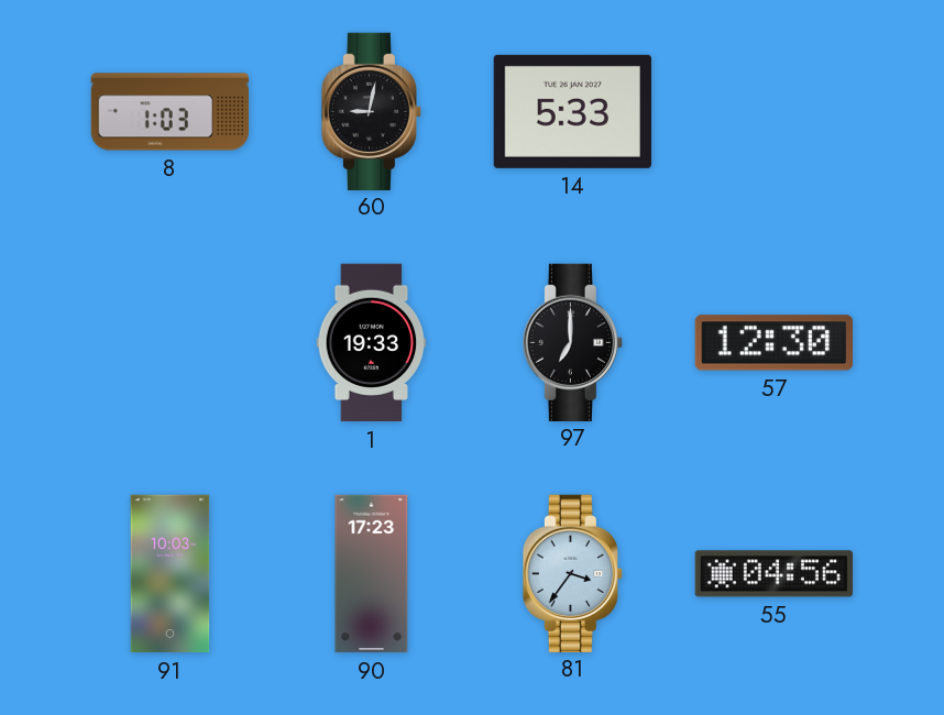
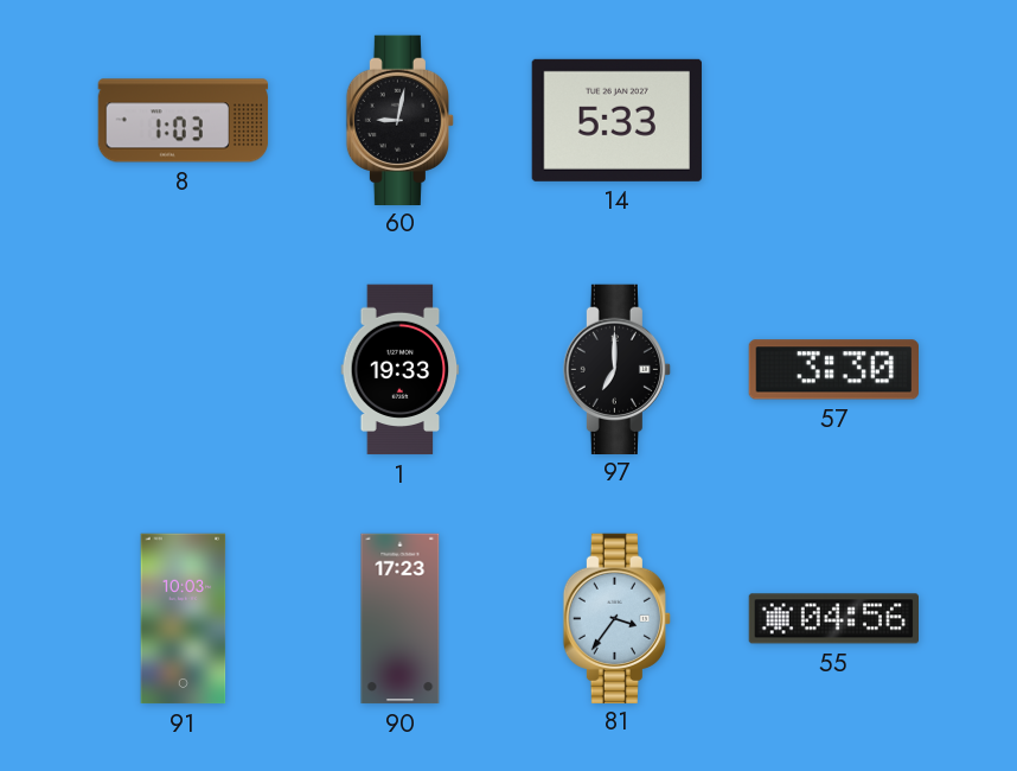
57: 12:30 -> 3:30 (833, 370)
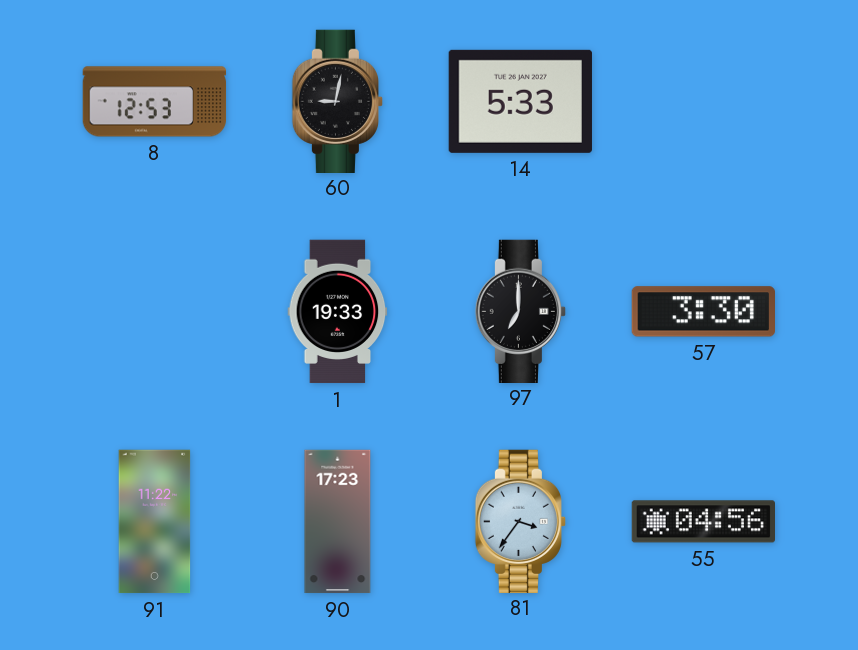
8: 1:03 -> 12:53 (155, 102)
91: 10:03 -> 11:22 (155, 522)
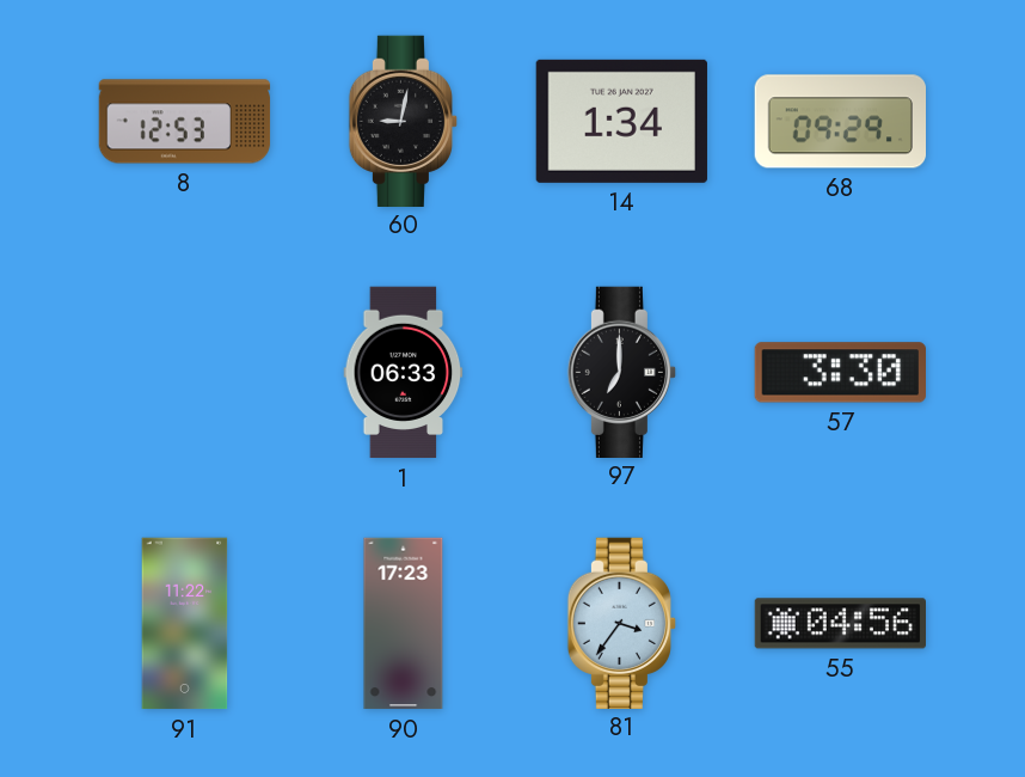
14: 5:33 -> 1:34 (621, 121)
68: none -> 09:29 (840, 122)
1: 19:33 -> 06:33 (404, 373)
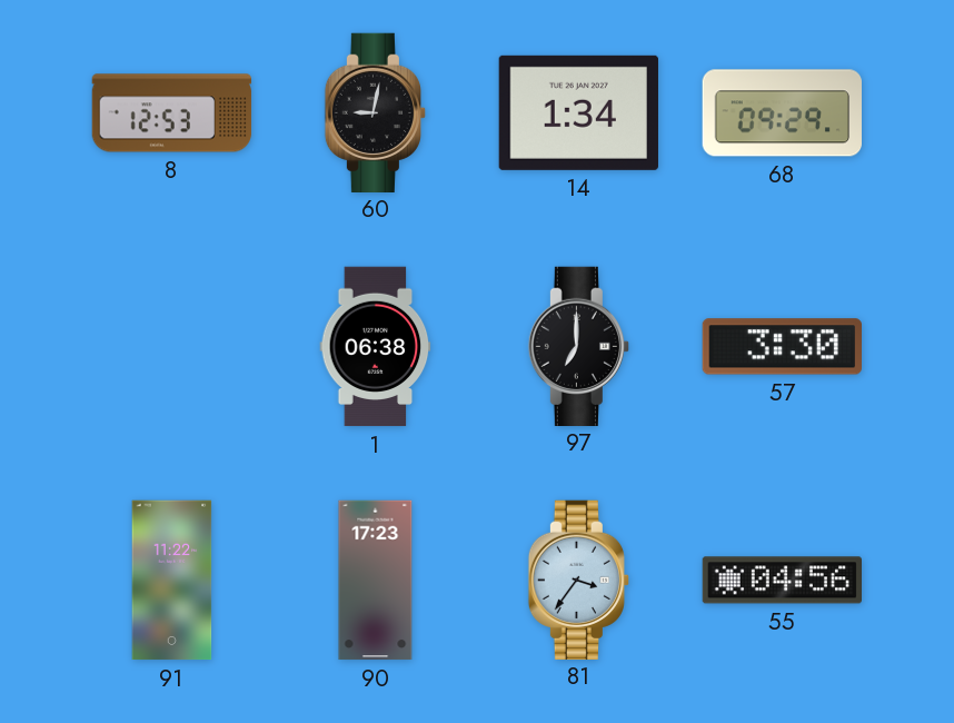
1: 06:33 -> 06:38 (376, 347)
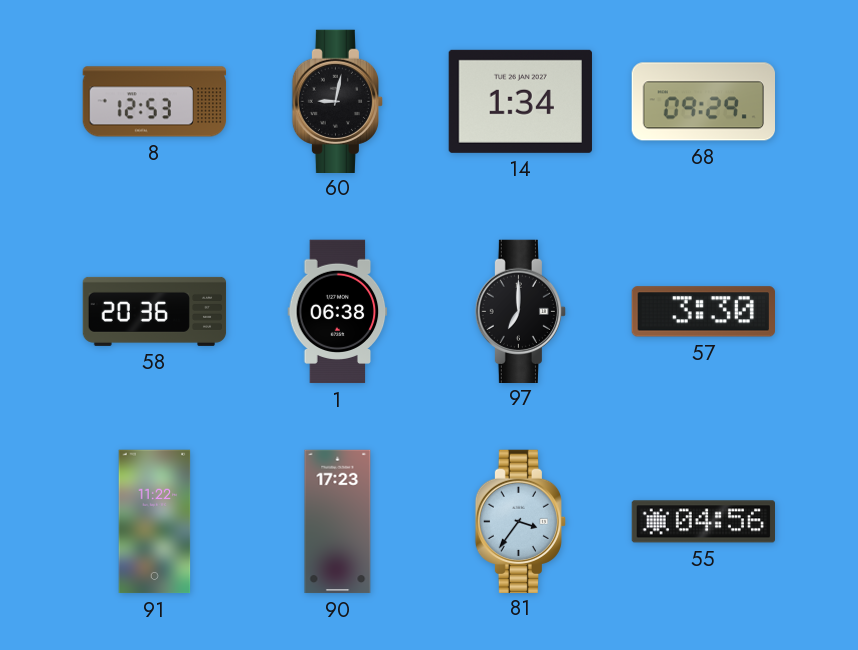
58: none -> 20:36 (155, 311)
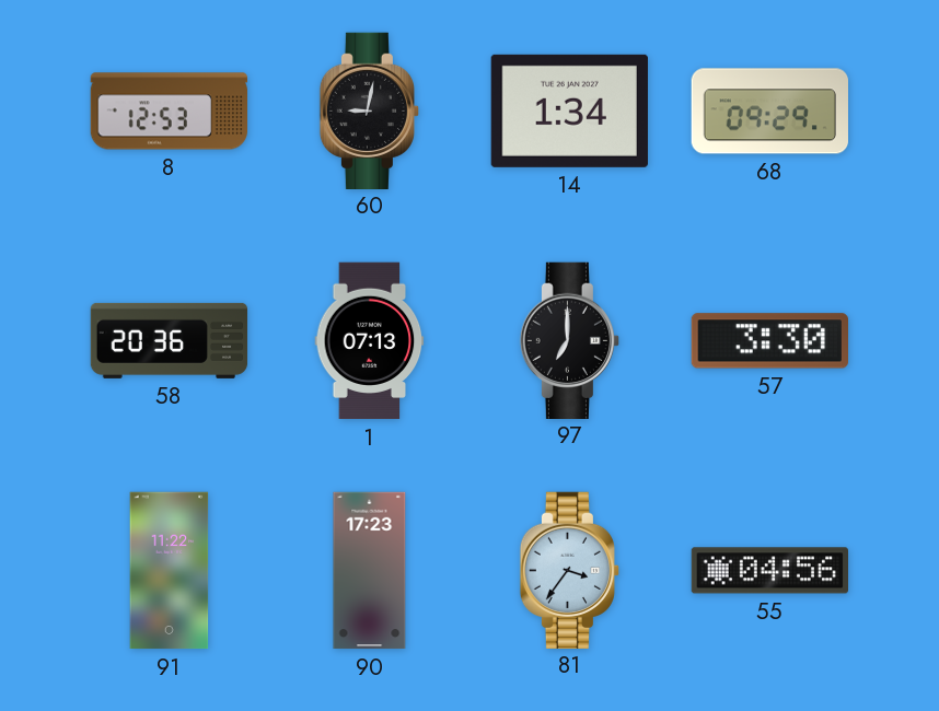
1: 06:38 -> 07:13 (370, 341)
